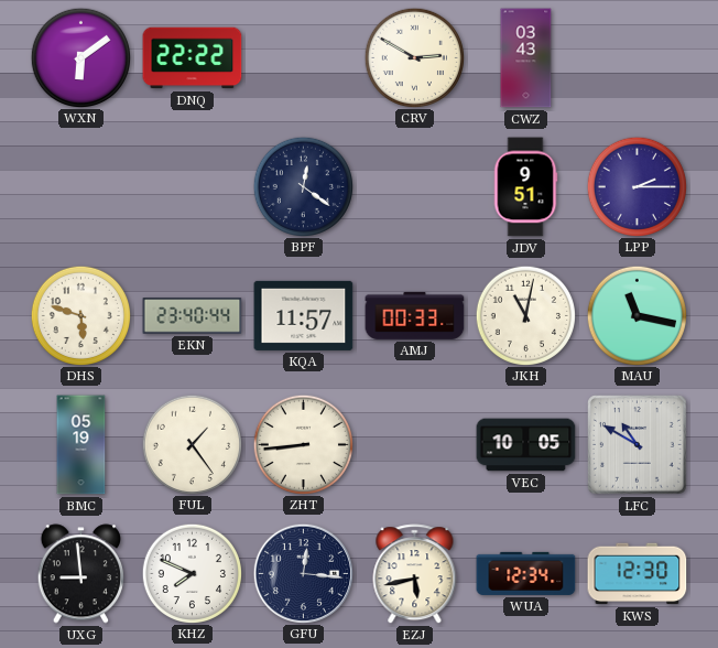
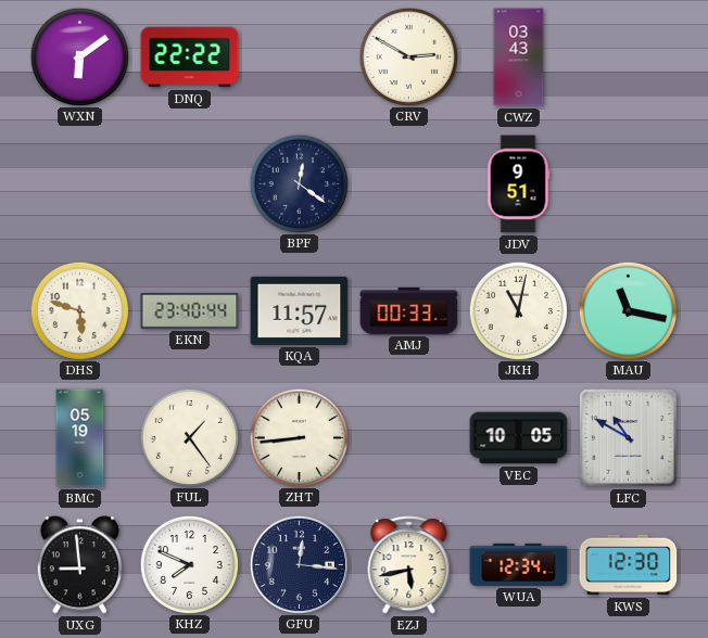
LPP: 2:15 -> none (637, 186)
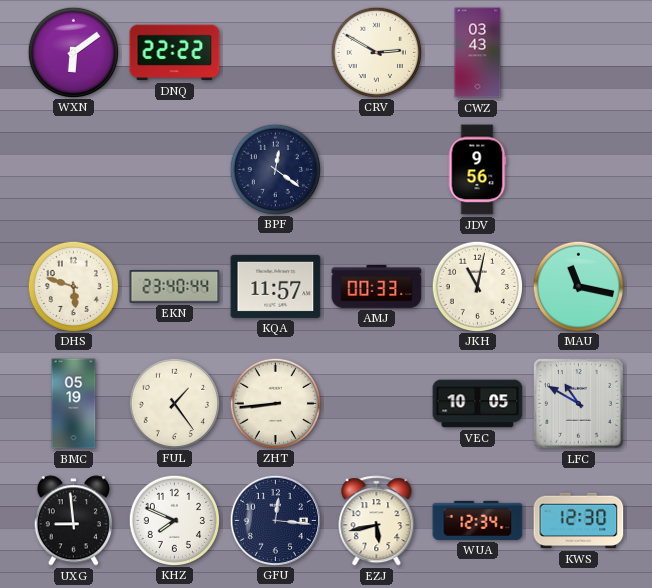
JDV: 9:51 -> 9:56 (477, 170)
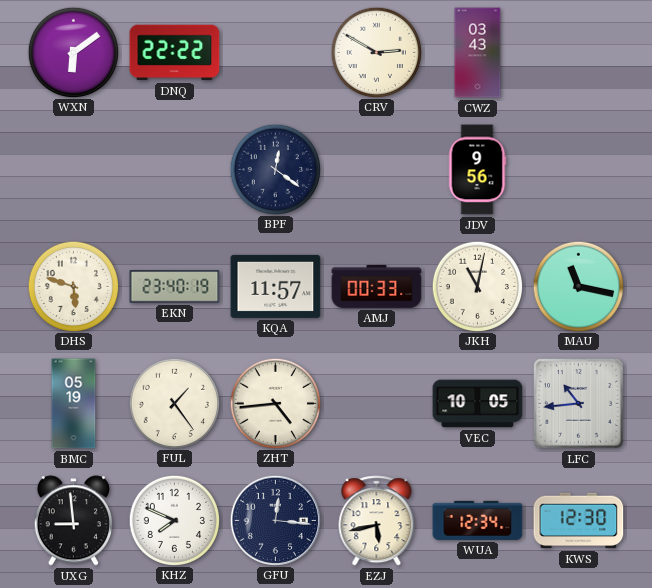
EKN: 23:40:44 -> 23:40:19 (175, 287)
ZHT: 8:44 -> 4:44 (275, 403)
LFC: 10:50 -> 10:44 (579, 404)
